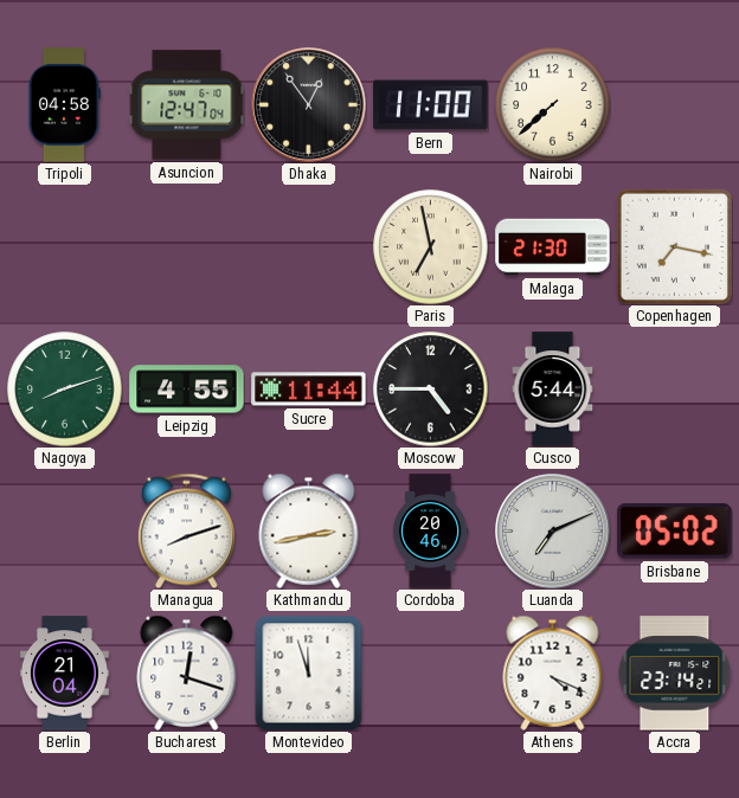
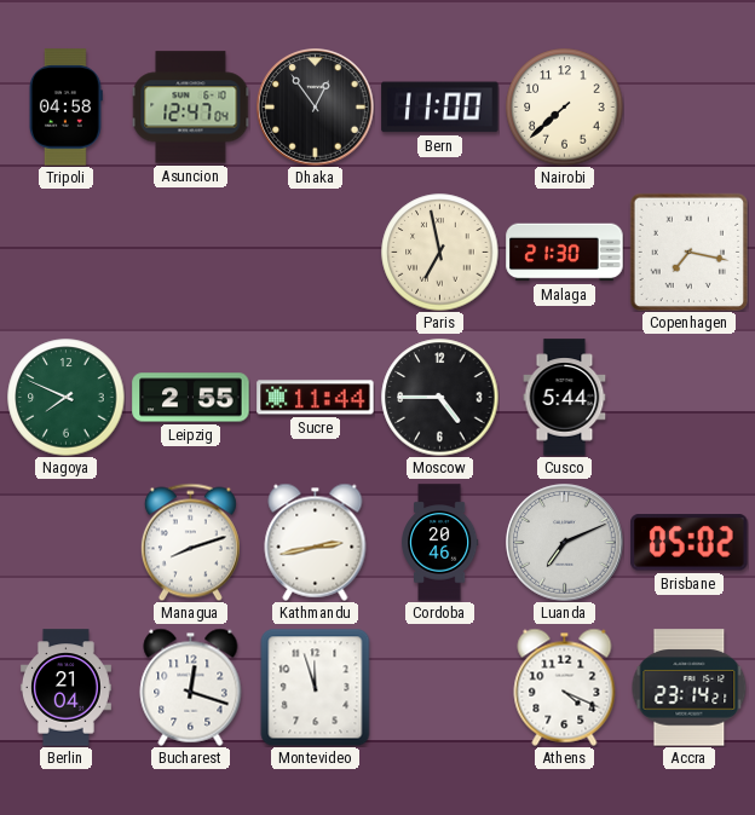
Nagoya: 8:12 -> 7:49 (67, 398)
Leipzig: 4:55 -> 2:55 (191, 398)
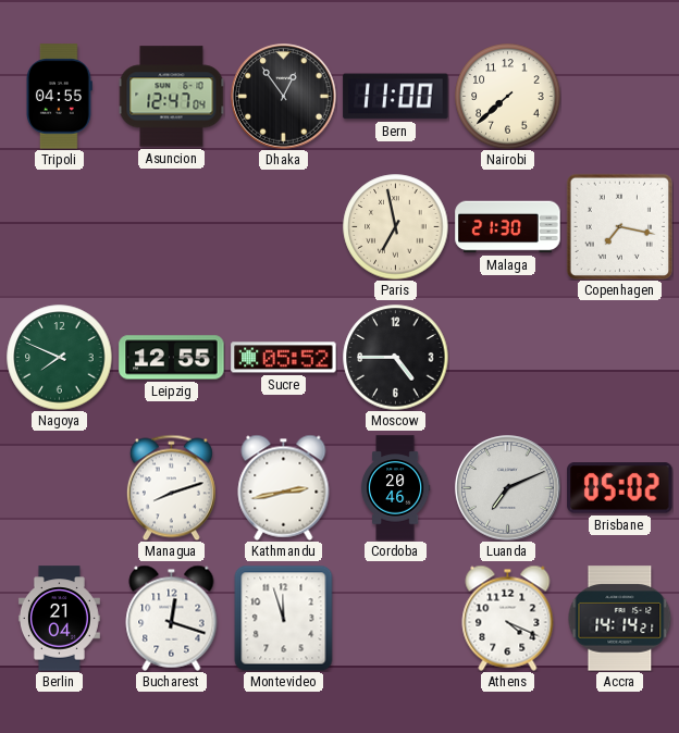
Tripoli: 04:58 -> 04:55 (59, 97)
Leipzig: 2:55 -> 12:55 (172, 358)
Sucre: 11:44 -> 05:52 (284, 358)
Cusco: 5:44 -> none (565, 398)
Accra: 23:14 -> 14:14 (620, 619)
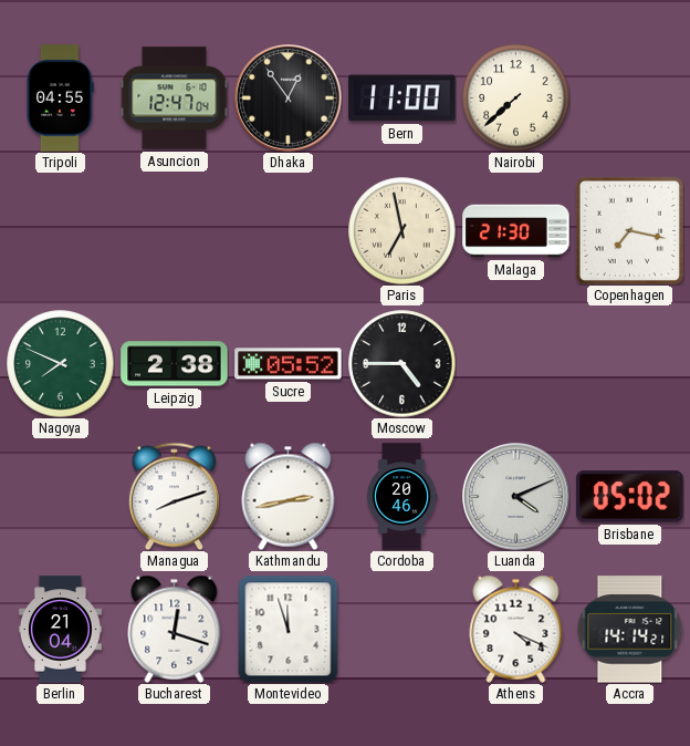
Leipzig: 12:55 -> 2:38 (175, 364)
Luanda: 7:11 -> 4:11 (516, 497)
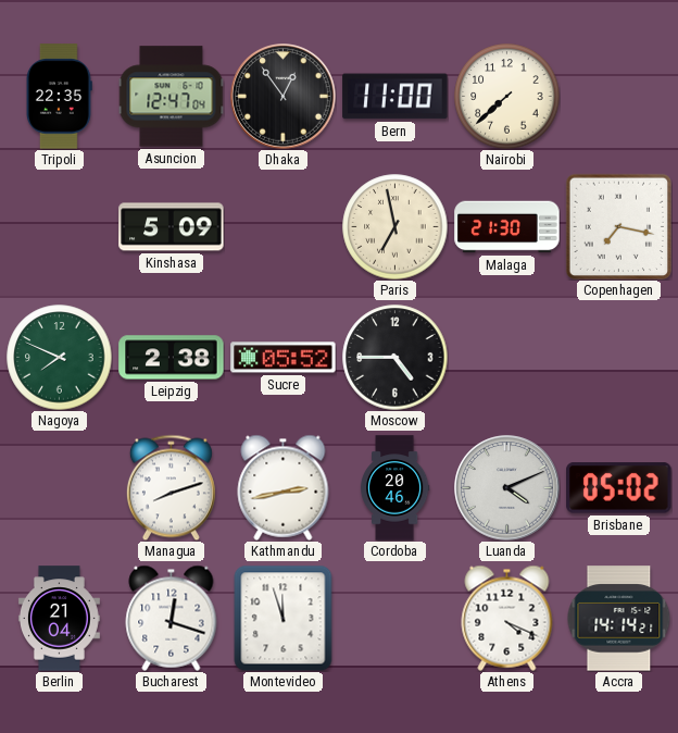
Tripoli: 04:55 -> 22:35 (59, 97)
Kinshasa: none -> 5:09 (172, 227)
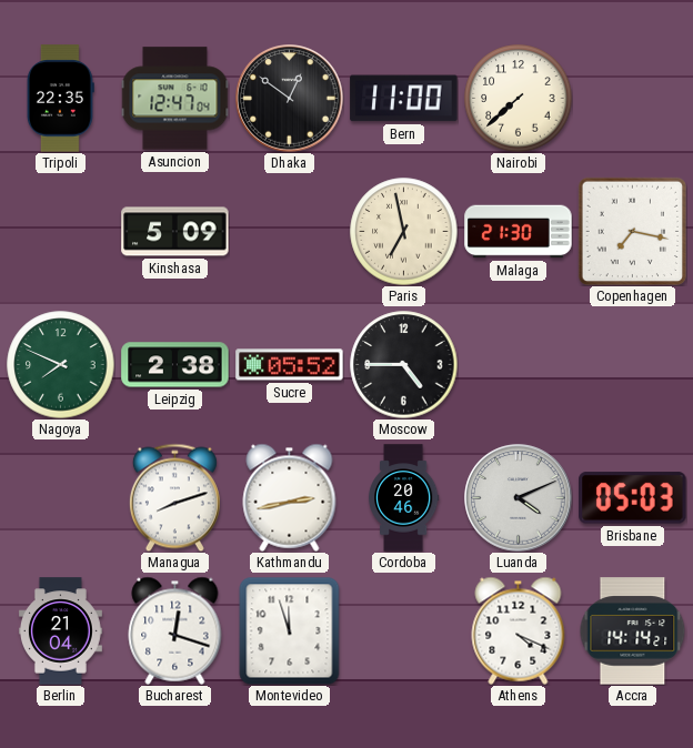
Dhaka: 12:54 -> 12:51 (290, 99)
Brisbane: 05:02 -> 05:03 (633, 498)
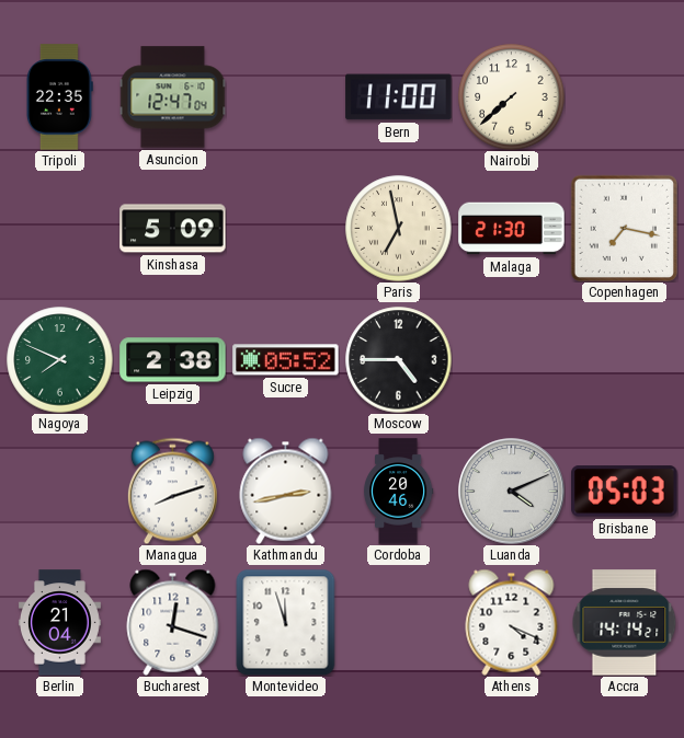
Dhaka: 12:51 -> none (290, 99)
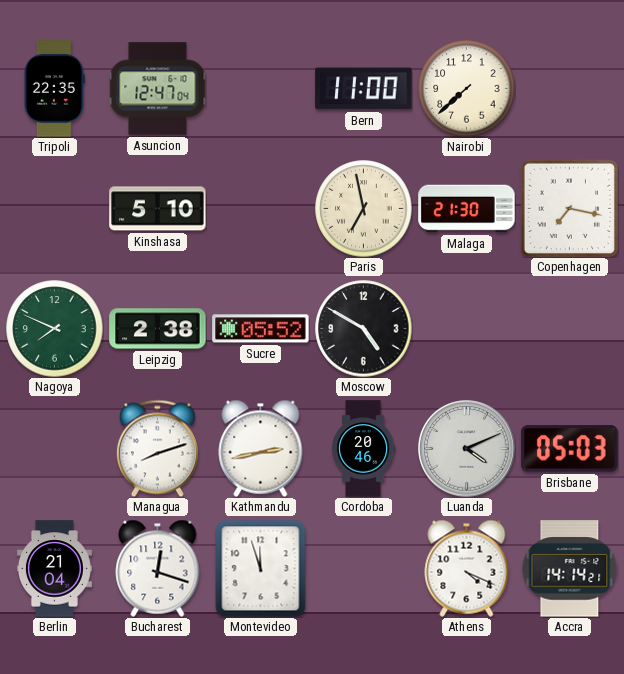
Kinshasa: 5:09 -> 5:10 (158, 209)
Moscow: 4:45 -> 4:50 (364, 329)
